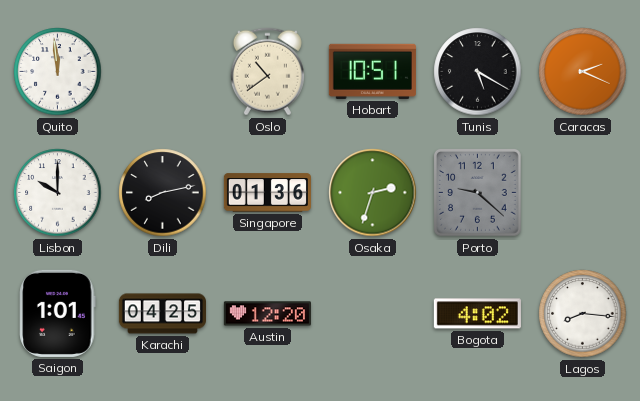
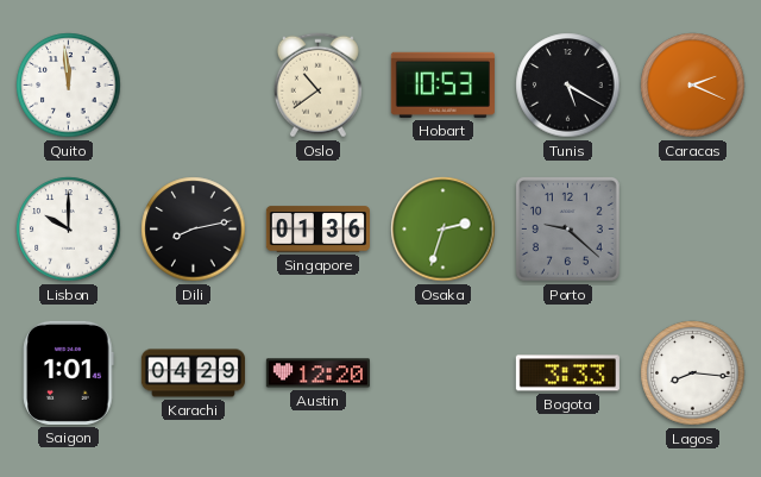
Hobart: 10:51 -> 10:53 (442, 84)
Karachi: 04:25 -> 04:29 (193, 374)
Bogota: 4:02 -> 3:33 (567, 374)
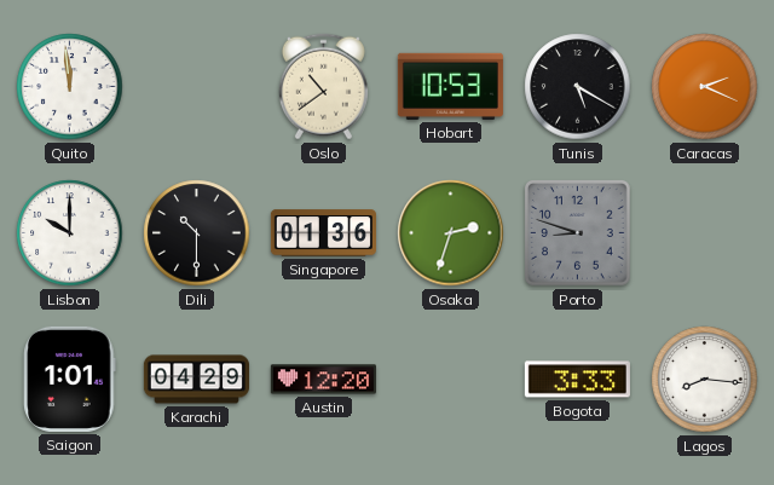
Dili: 8:13 -> 10:30 (197, 233)
Porto: 9:22 -> 8:48 (578, 232)
